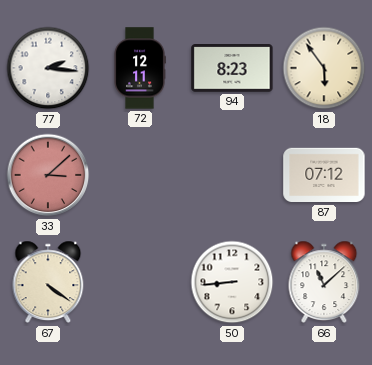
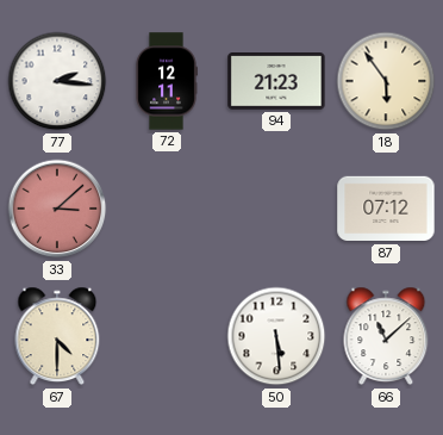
94: 8:23 -> 21:23 (276, 82)
67: 4:21 -> 4:30 (57, 336)
50: 8:44 -> 5:29 (276, 336)
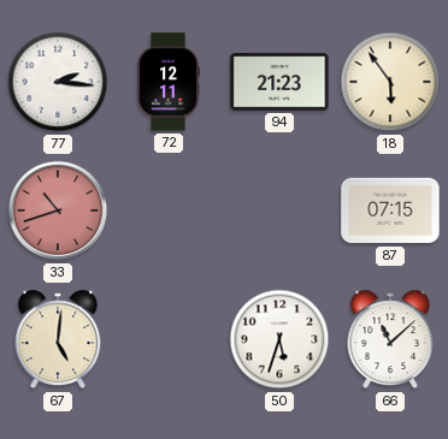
33: 3:08 -> 10:42 (58, 210)
87: 07:12 -> 07:15 (390, 210)
67: 4:30 -> 5:01 (58, 339)
50: 5:29 -> 5:33 (279, 339)
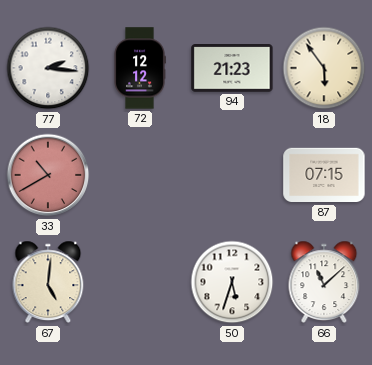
72: 12:11 -> 12:12 (140, 68)
33: 10:42 -> 10:40 (48, 175)
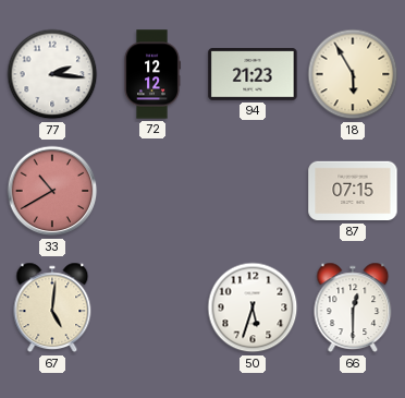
18: 5:54 -> 5:55 (353, 74)
66: 11:08 -> 12:30 (353, 307)
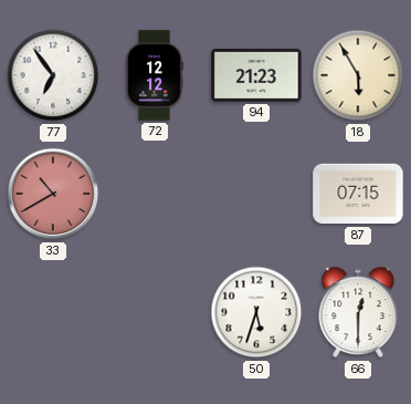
77: 2:16 -> 6:54 (53, 75)
67: 5:01 -> none (52, 307)
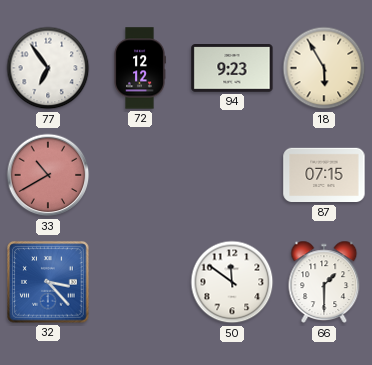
94: 21:23 -> 9:23 (232, 69)
32: none -> 3:23 (48, 282)
50: 5:33 -> 11:51 (232, 282)
66: 12:30 -> 1:30 (324, 282)
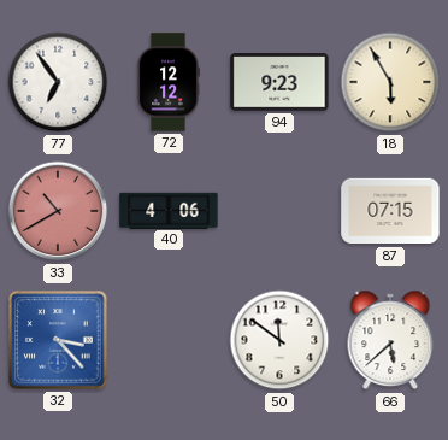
40: none -> 4:06 (169, 210)
66: 1:30 -> 5:38 (390, 340)
